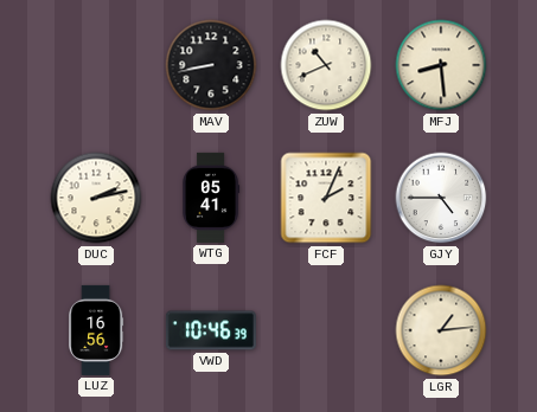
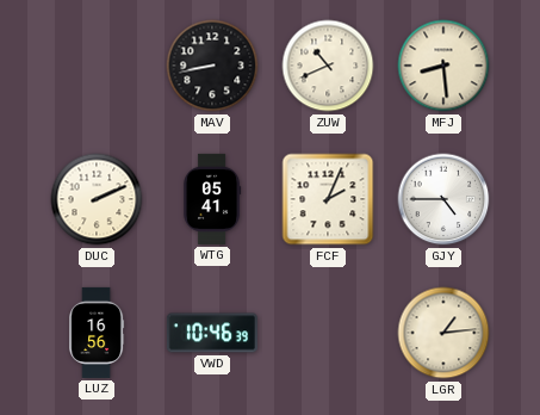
DUC: 2:13 -> 2:11 (97, 199)
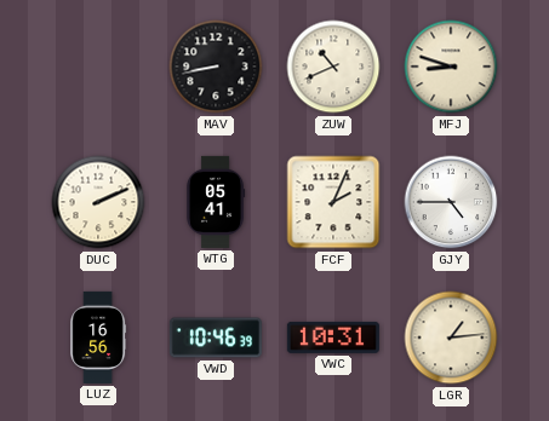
MFJ: 8:29 -> 8:48 (451, 67)
VWC: none -> 10:31 (333, 338)
